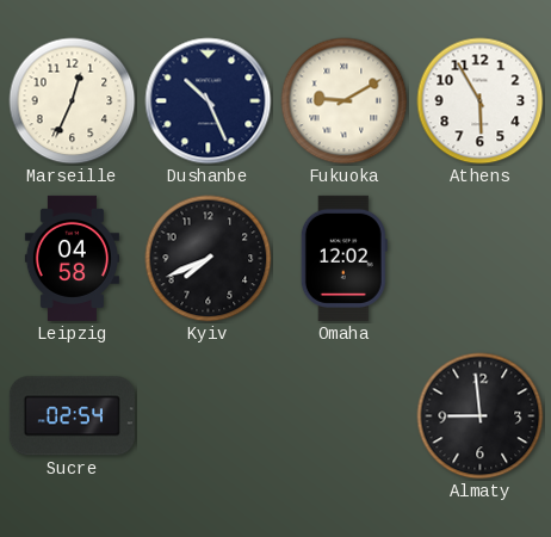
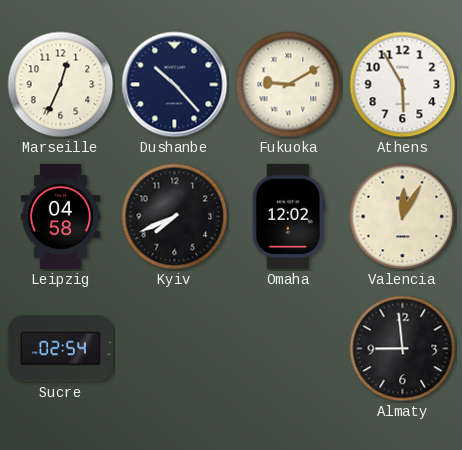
Dushanbe: 10:26 -> 10:23 (175, 85)
Valencia: none -> 12:05 (403, 217)
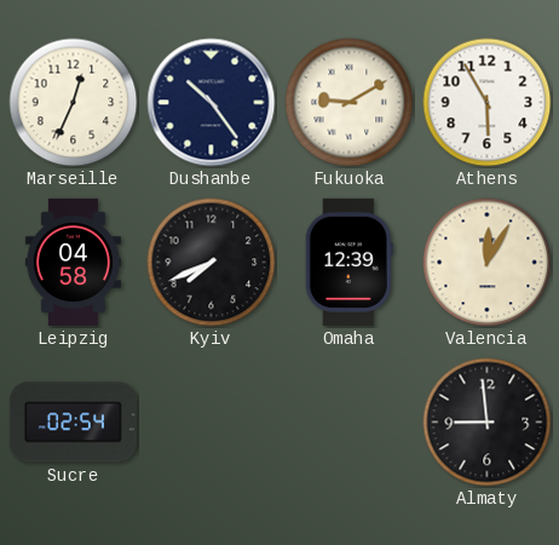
Dushanbe: 10:23 -> 10:24 (212, 103)
Omaha: 12:02 -> 12:39 (348, 262)
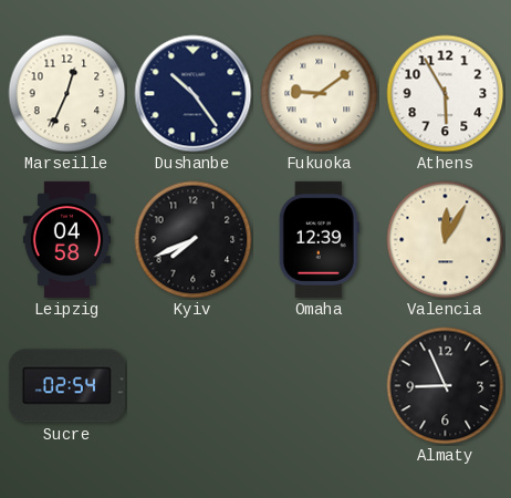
Fukuoka: 9:10 -> 9:09 (320, 94)
Almaty: 8:59 -> 8:56 (446, 386)
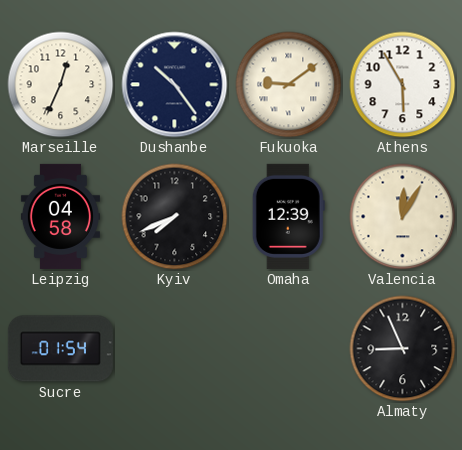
Sucre: 02:54 -> 01:54 (60, 349)
